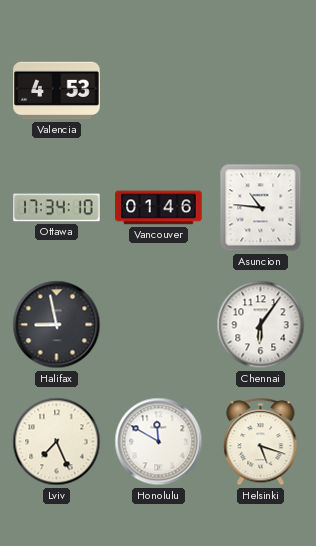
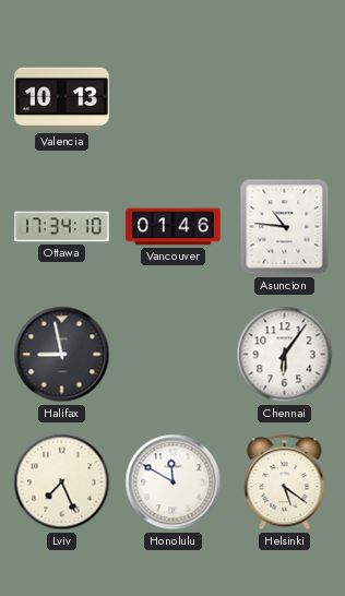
Valencia: 4:53 -> 10:13 (62, 99)
Helsinki: 5:18 -> 5:21 (285, 482)
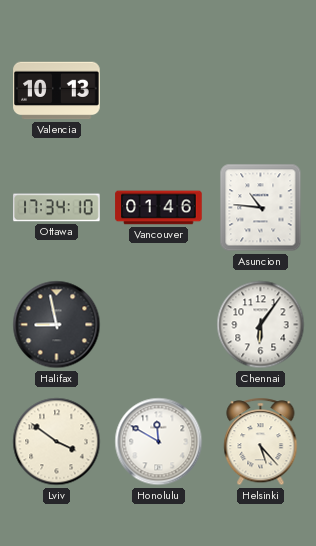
Lviv: 7:26 -> 3:51 (57, 442)
Helsinki: 5:21 -> 5:23 (261, 442)
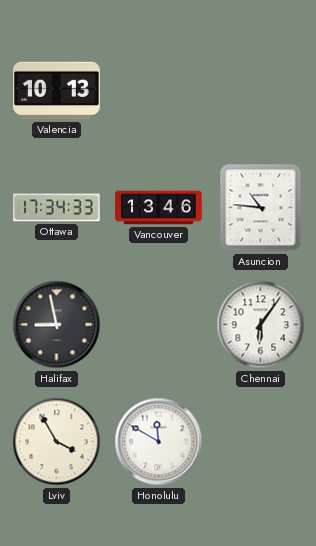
Ottawa: 17:34:10 -> 17:34:33 (57, 208)
Vancouver: 01:46 -> 13:46 (159, 208)
Lviv: 3:51 -> 3:55 (57, 442)
Helsinki: 5:23 -> none (261, 442)
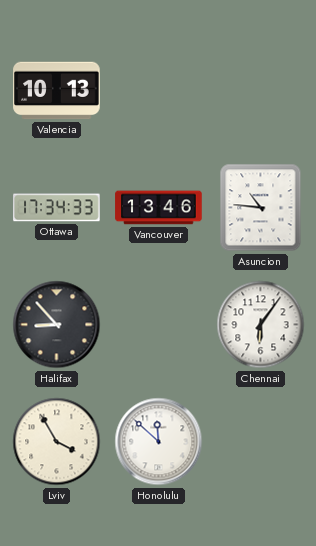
Halifax: 8:58 -> 8:53 (57, 325)
Honolulu: 11:50 -> 11:52 (159, 442)
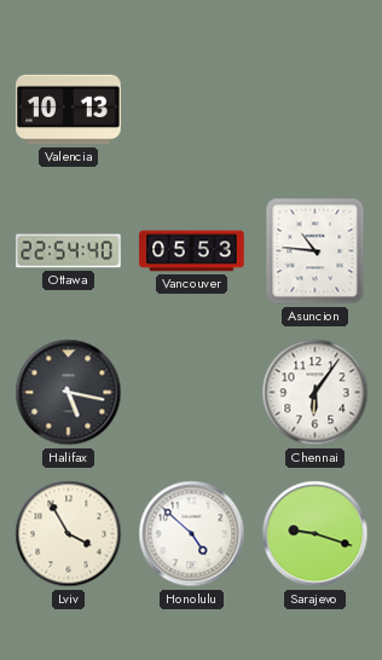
Ottawa: 17:34 -> 22:54 (69, 251)
Vancouver: 13:46 -> 05:53 (192, 251)
Halifax: 8:53 -> 5:17 (69, 393)
Honolulu: 11:52 -> 4:52 (192, 534)
Sarajevo: none -> 9:18 (316, 534)
